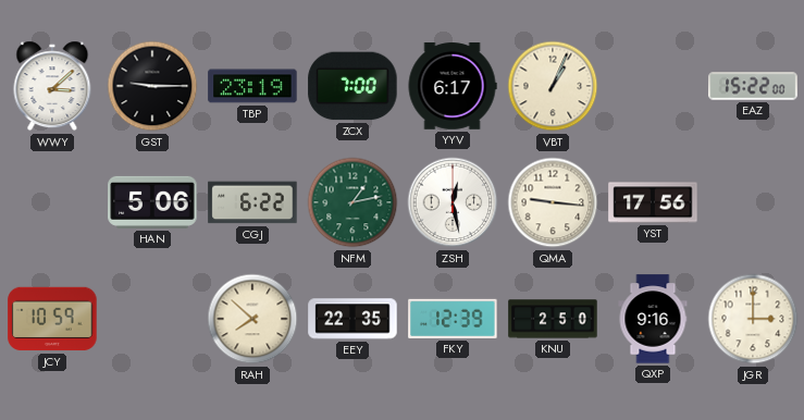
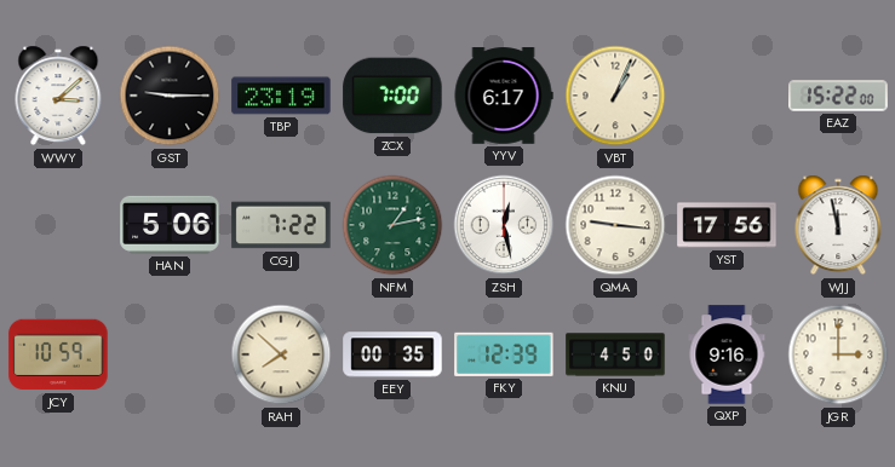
CGJ: 6:22 -> 7:22 (281, 225)
WJJ: none -> 11:58 (838, 225)
EEY: 22:35 -> 00:35 (392, 354)
KNU: 2:50 -> 4:50 (615, 354)
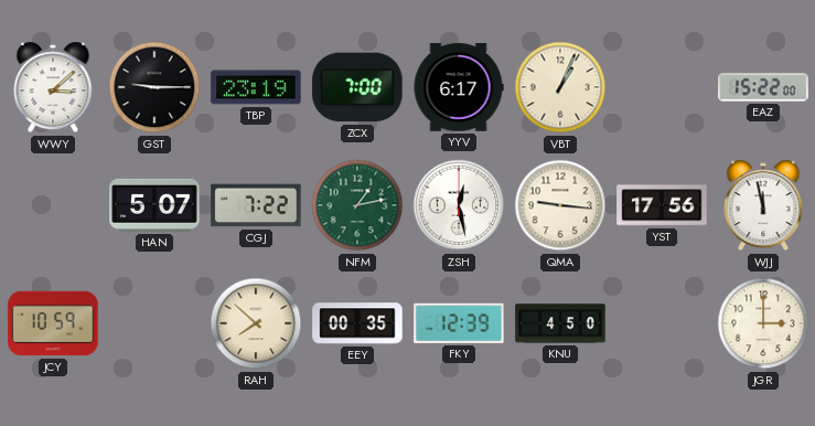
HAN: 5:06 -> 5:07 (154, 205)
QXP: 9:16 -> none (727, 354)
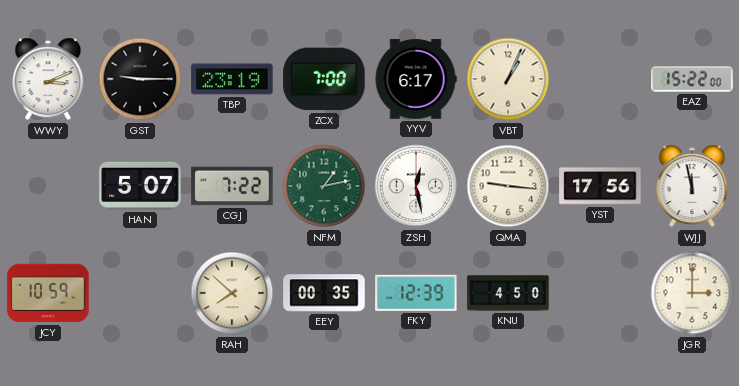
WWY: 3:08 -> 3:11 (48, 79)
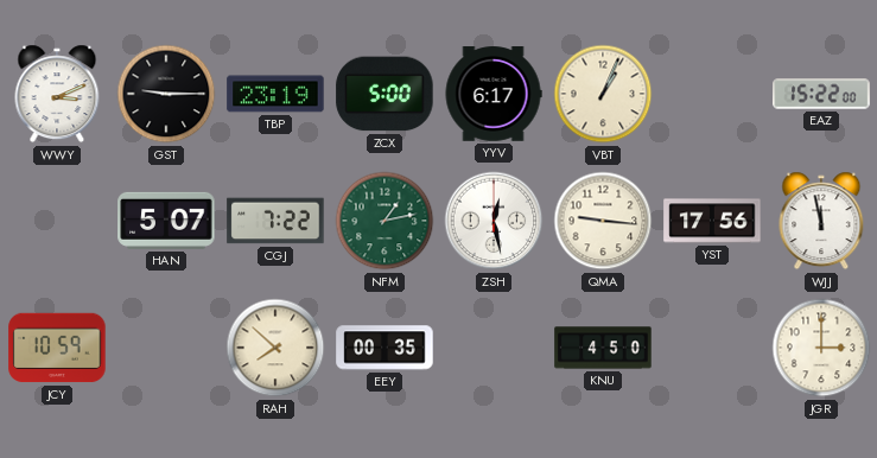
ZCX: 7:00 -> 5:00 (385, 94)
FKY: 12:39 -> none (416, 293)
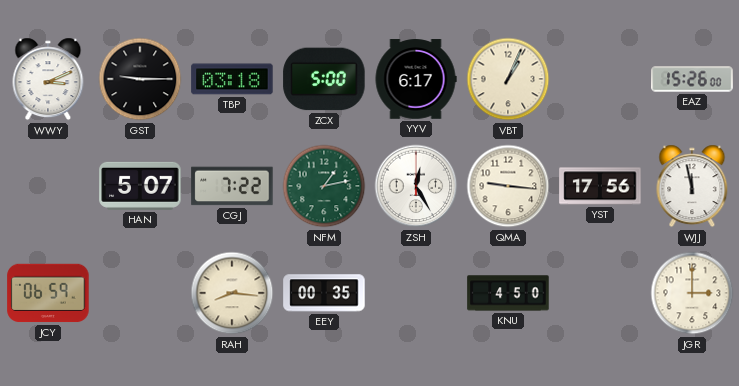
TBP: 23:19 -> 03:18 (232, 79)
EAZ: 15:22 -> 15:26 (692, 79)
ZSH: 12:28 -> 12:25 (416, 186)
JCY: 10:59 -> 06:59 (48, 293)
RAH: 7:52 -> 8:16 (232, 293)
